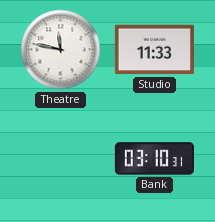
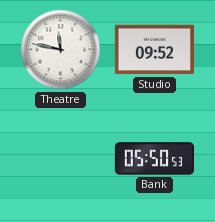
Studio: 11:33 -> 09:52 (154, 50)
Bank: 03:10 -> 05:50 (154, 159)
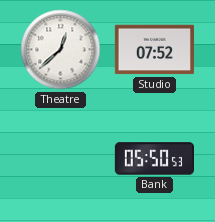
Theatre: 11:47 -> 12:38 (61, 50)
Studio: 09:52 -> 07:52 (154, 50)
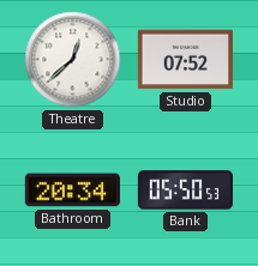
Bathroom: none -> 20:34 (72, 191)
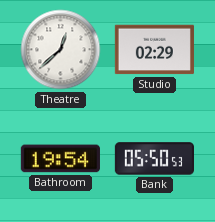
Studio: 07:52 -> 02:29 (154, 50)
Bathroom: 20:34 -> 19:54 (60, 159)
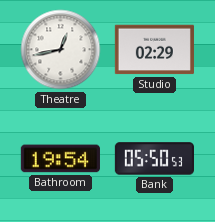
Theatre: 12:38 -> 12:43 (61, 50)
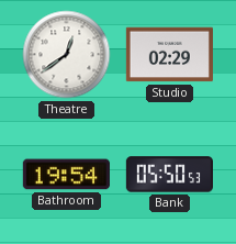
Theatre: 12:43 -> 12:39 (67, 55)
